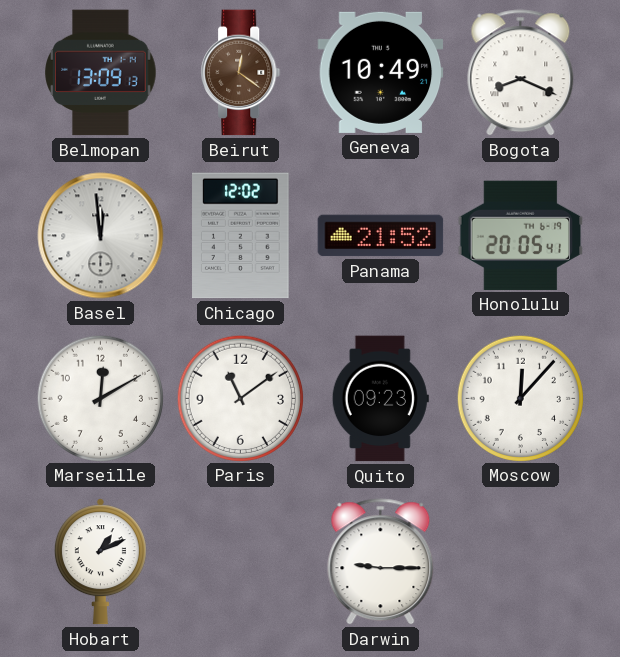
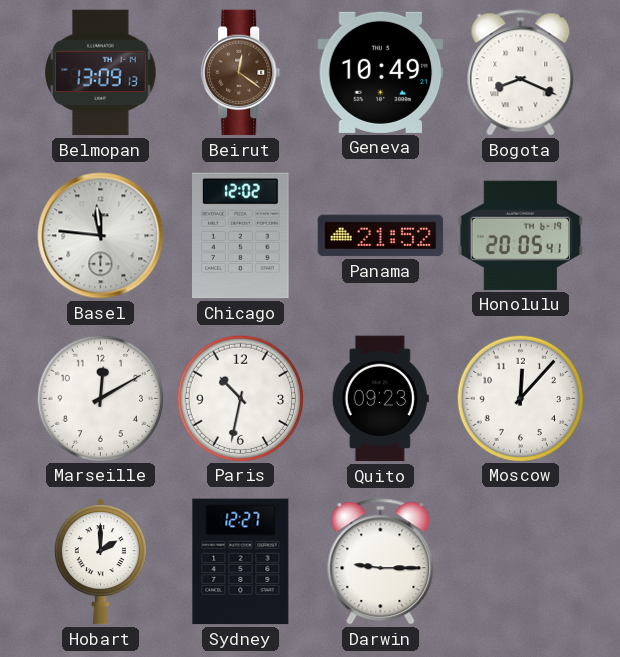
Basel: 11:59 -> 11:46 (101, 236)
Paris: 11:09 -> 10:32 (240, 398)
Hobart: 1:11 -> 2:00 (100, 562)
Sydney: none -> 12:27 (241, 562)
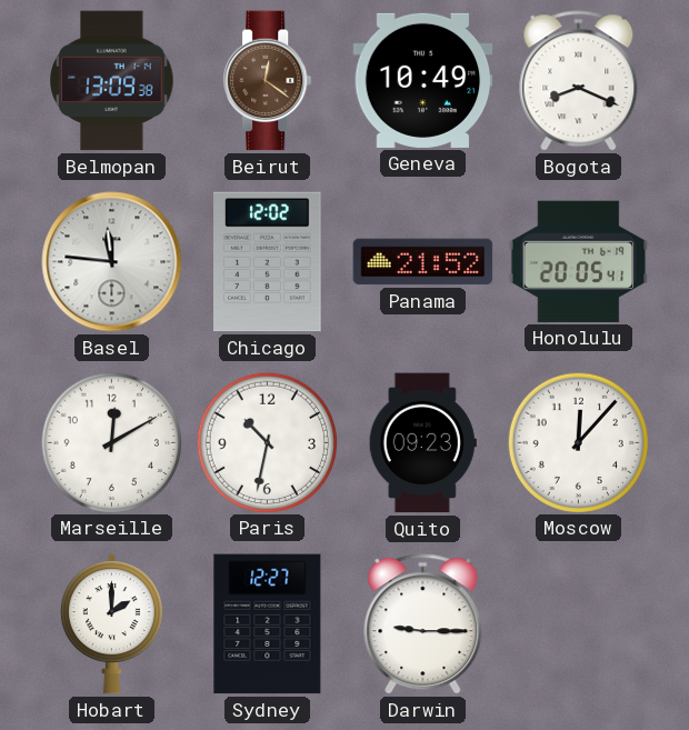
Belmopan: 13:09:13 -> 13:09:38 (112, 81)
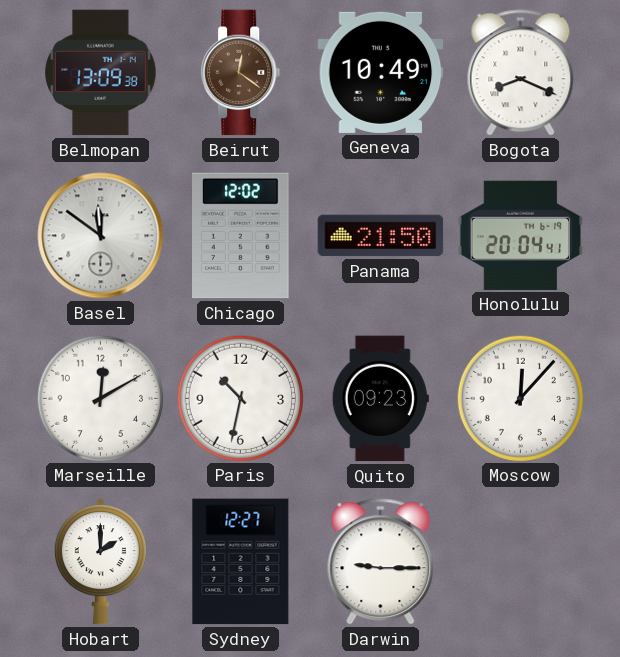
Basel: 11:46 -> 11:51 (101, 236)
Panama: 21:52 -> 21:50 (381, 236)
Honolulu: 20:05 -> 20:04 (521, 235)
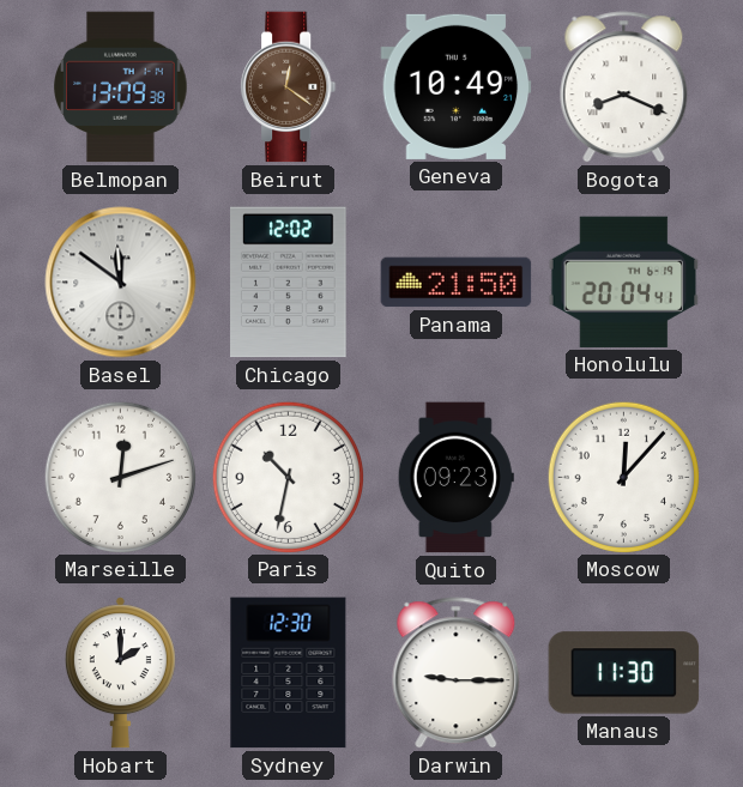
Marseille: 12:10 -> 12:12 (120, 477)
Sydney: 12:27 -> 12:30 (289, 673)
Manaus: none -> 11:30 (624, 673)
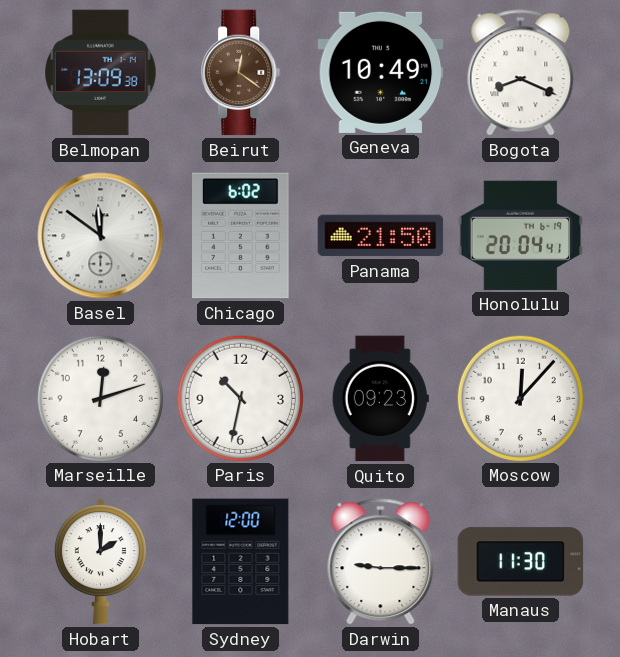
Chicago: 12:02 -> 6:02 (241, 236)
Sydney: 12:30 -> 12:00 (241, 562)
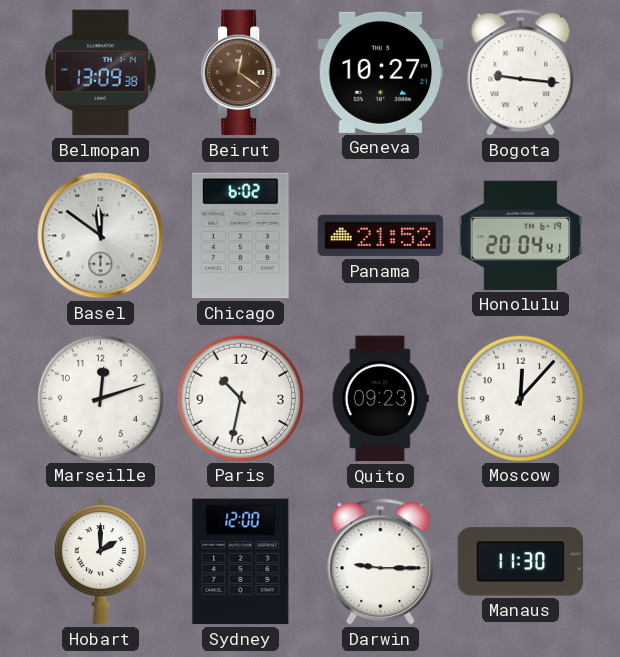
Geneva: 10:49 -> 10:27 (381, 72)
Bogota: 8:19 -> 9:16 (521, 73)
Panama: 21:50 -> 21:52 (381, 236)
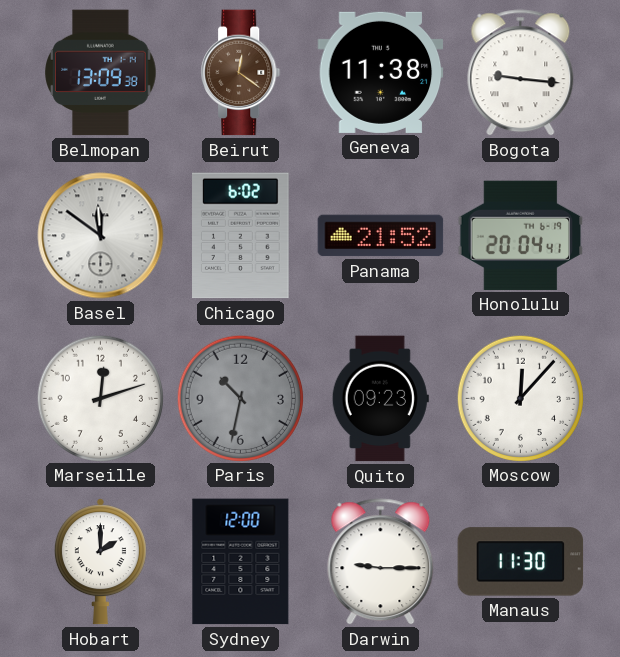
Geneva: 10:27 -> 11:38 (381, 72)
Paris dial: white -> grey (240, 398)
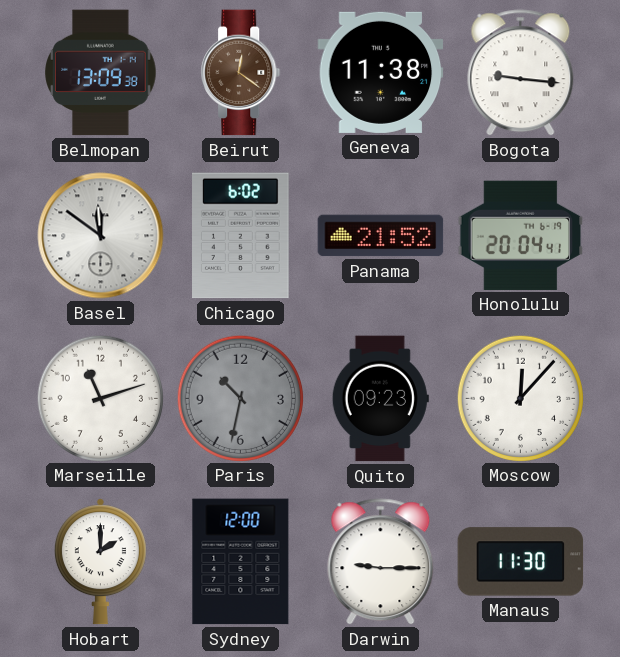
Marseille: 12:12 -> 11:12 (100, 398)
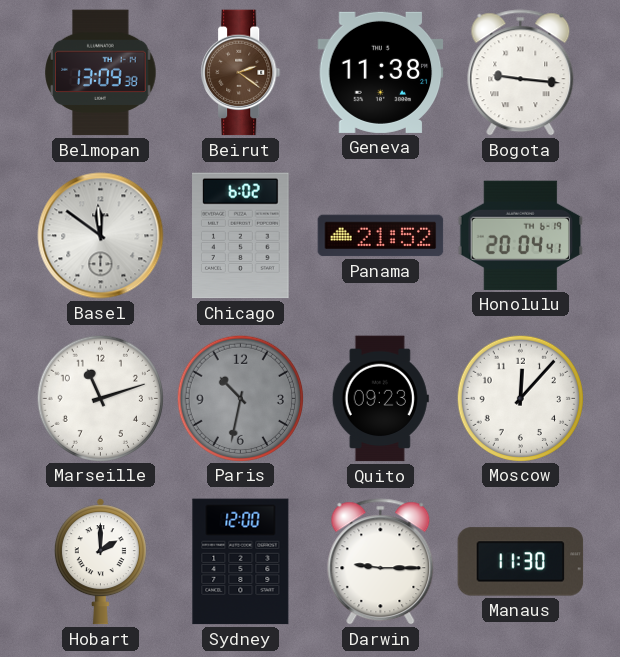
Beirut: 12:21 -> 2:21 (241, 73)
